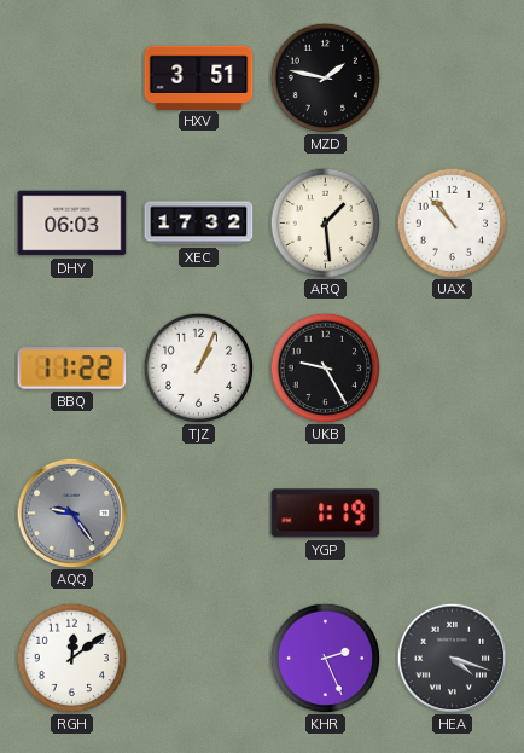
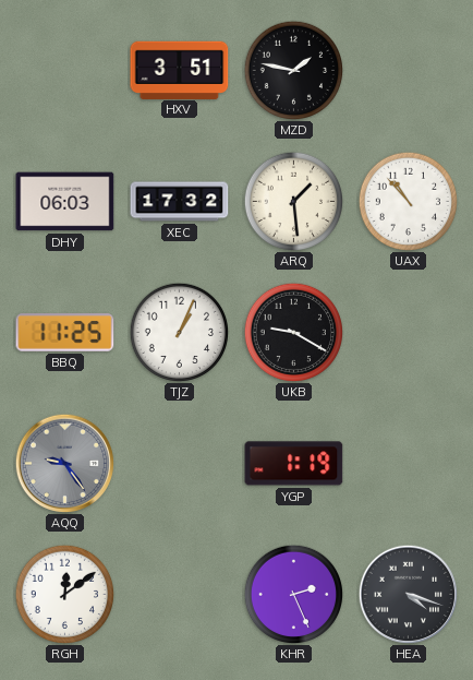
BBQ: 11:22 -> 11:25 (65, 333)
UKB: 9:25 -> 9:20 (293, 332)
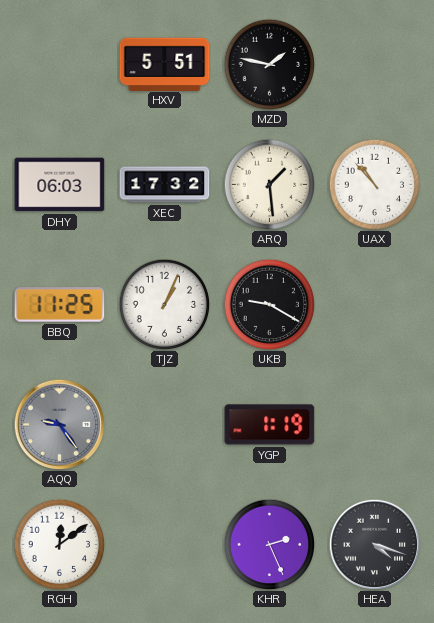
HXV: 3:51 -> 5:51 (165, 64)
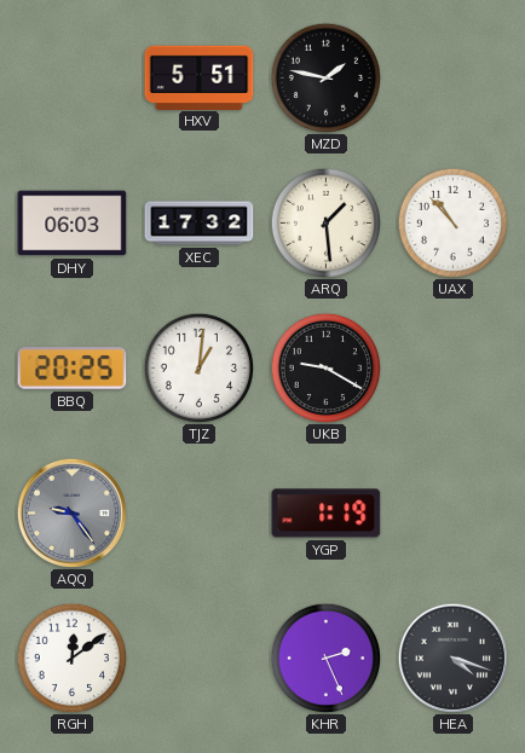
BBQ: 11:25 -> 20:25 (73, 369)
TJZ: 1:04 -> 1:01 (198, 367)
